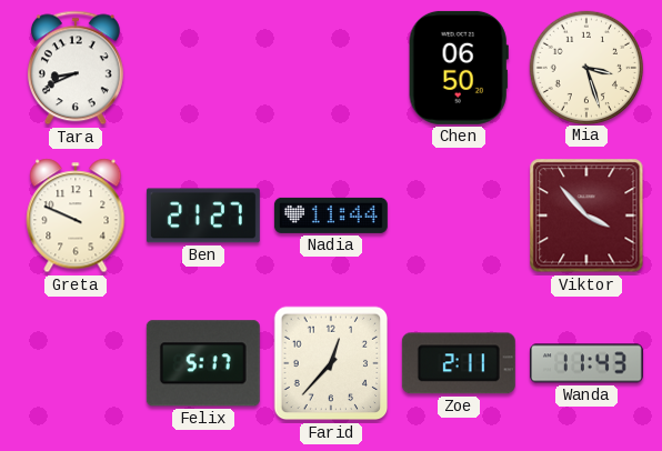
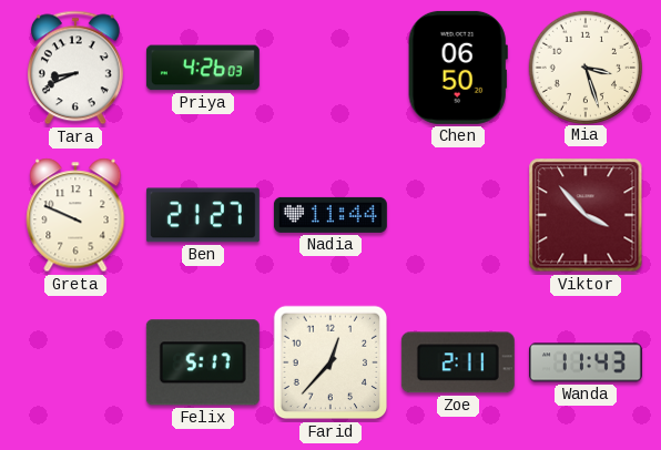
Priya: none -> 4:26 (203, 68)
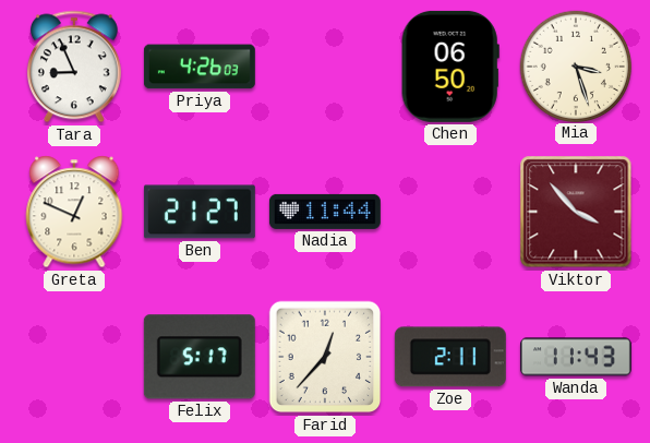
Tara: 8:41 -> 8:56 (74, 67)
Greta: 9:49 -> 12:49 (74, 212)
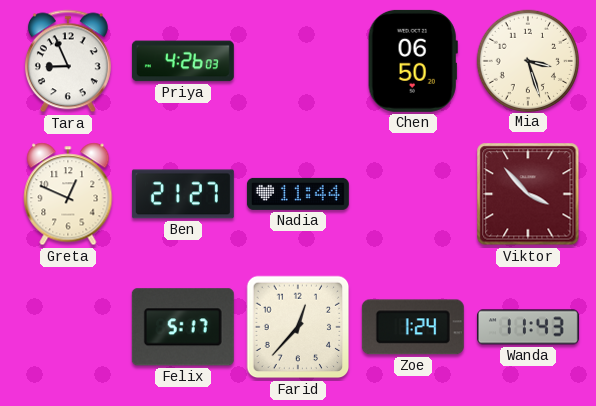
Zoe: 2:11 -> 1:24 (413, 327)
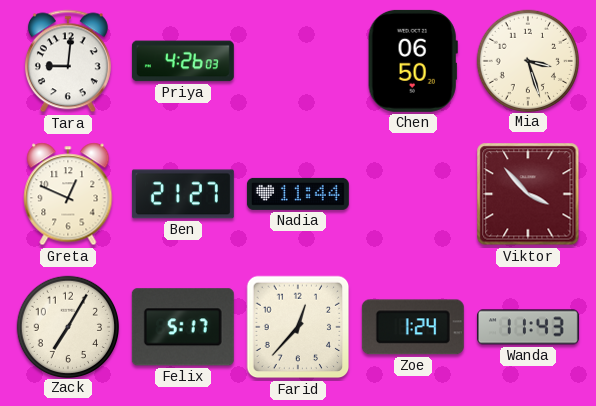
Tara: 8:56 -> 9:01 (68, 61)
Zack: none -> 7:05 (67, 326)
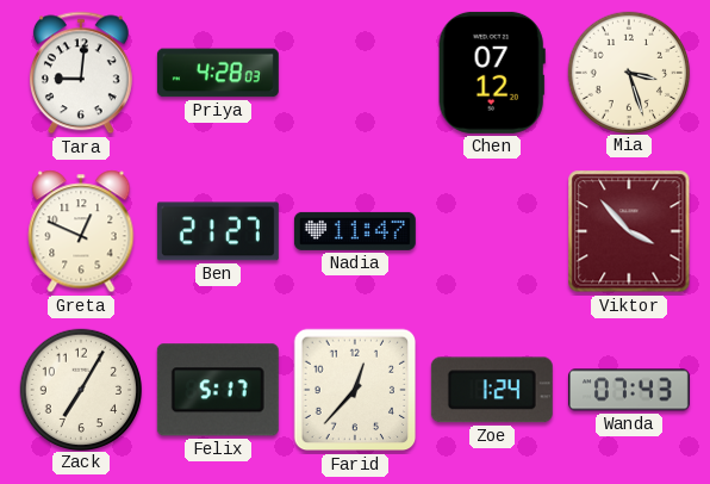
Priya: 4:26 -> 4:28 (218, 73)
Chen: 06:50 -> 07:12 (492, 73)
Nadia: 11:44 -> 11:47 (355, 231)
Wanda: 11:43 -> 07:43 (629, 390)
